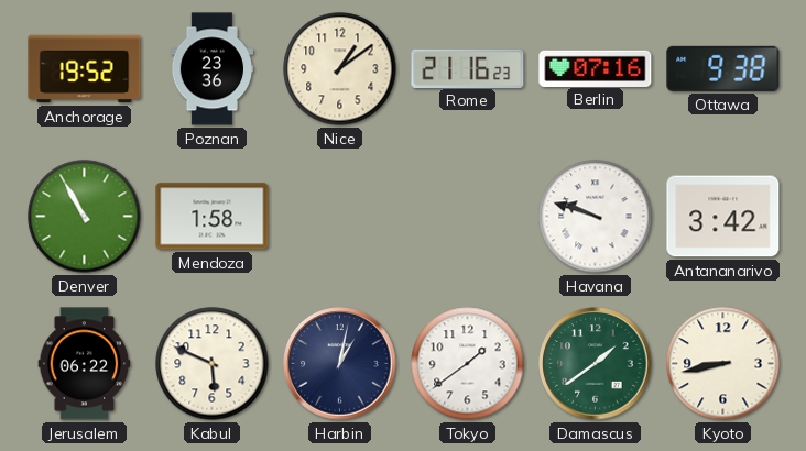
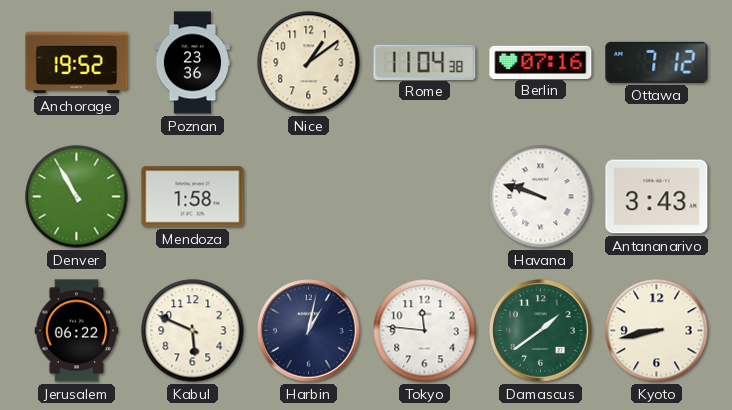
Rome: 21:16 -> 11:04 (425, 62)
Ottawa: 9:38 -> 7:12 (657, 62)
Antananarivo: 3:42 -> 3:43 (657, 197)
Tokyo: 1:39 -> 11:46 (425, 331)
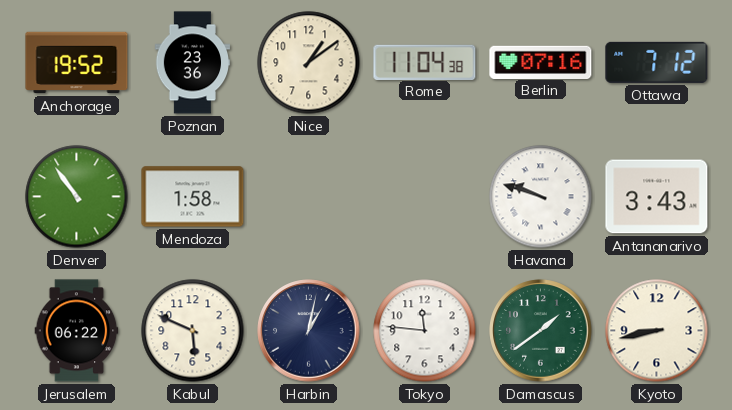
Denver: 10:55 -> 10:54 (77, 197)
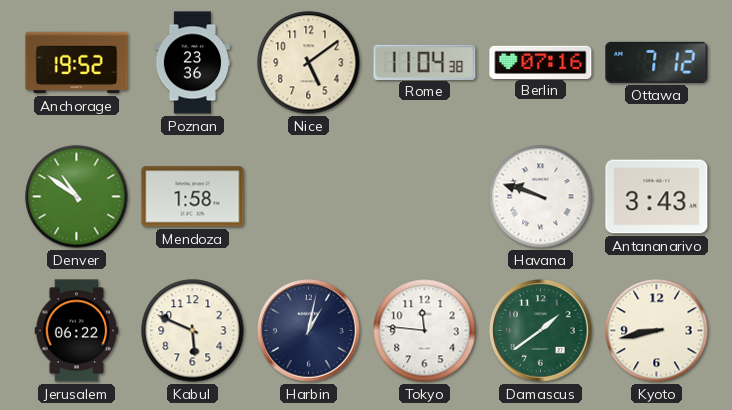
Nice: 1:09 -> 5:09 (309, 63)
Denver: 10:54 -> 10:51 (77, 197)
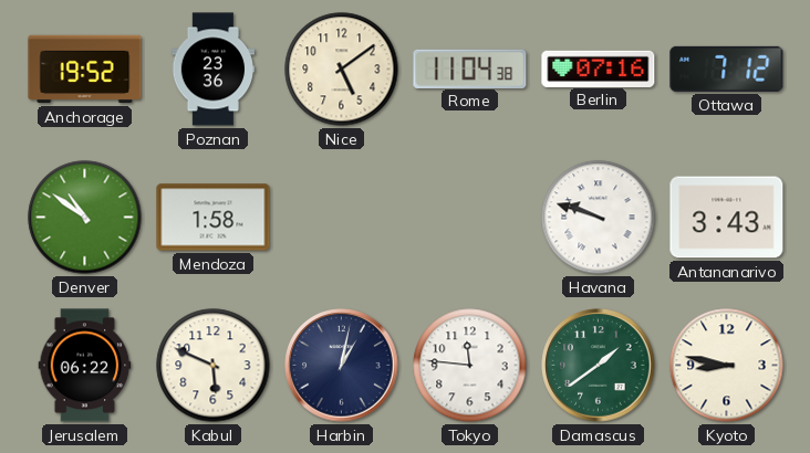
Kyoto: 8:43 -> 8:47 (727, 366)
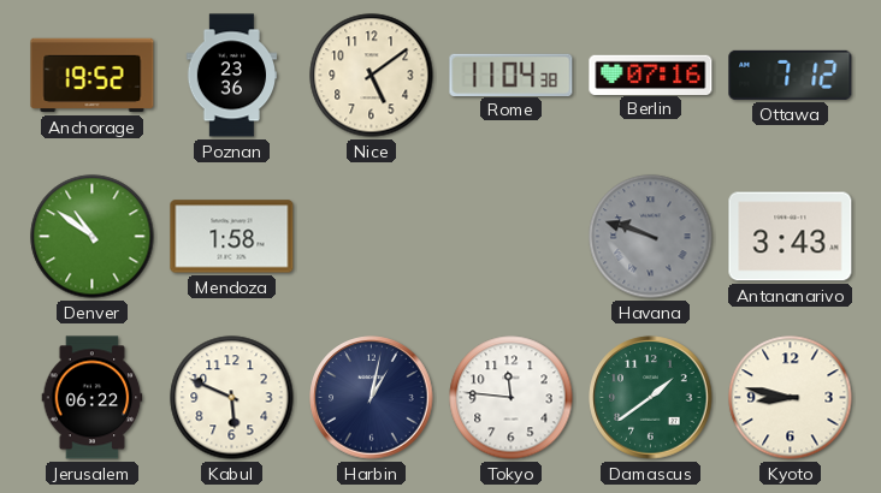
Havana dial: white -> grey (651, 237)
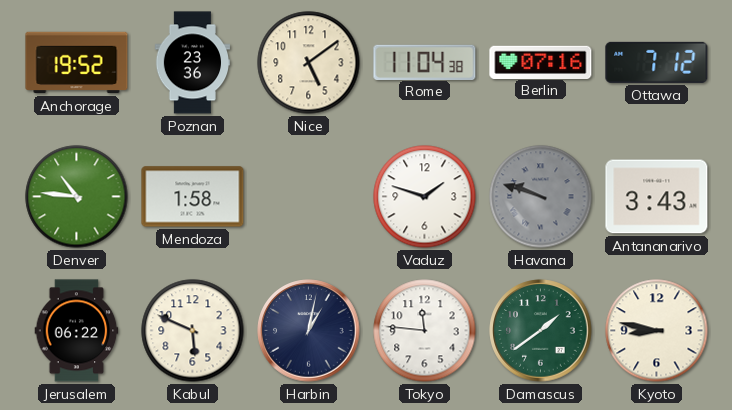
Denver: 10:51 -> 10:46 (77, 197)
Vaduz: none -> 1:48 (425, 197)
